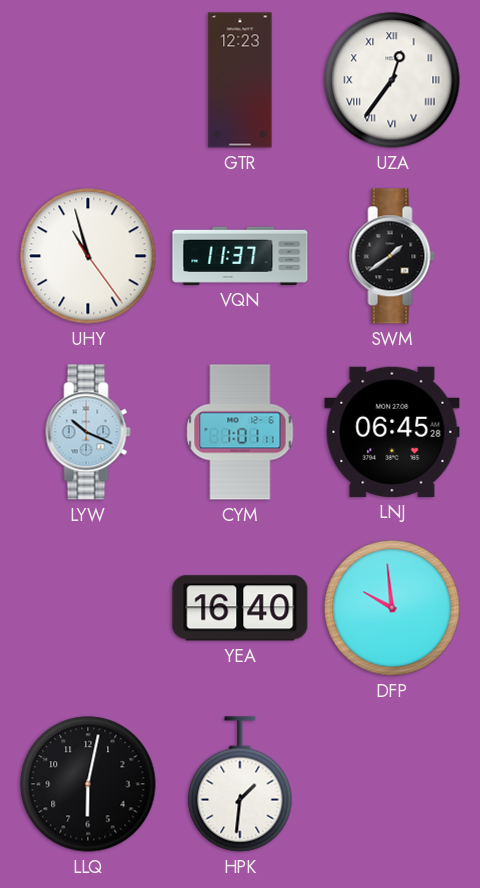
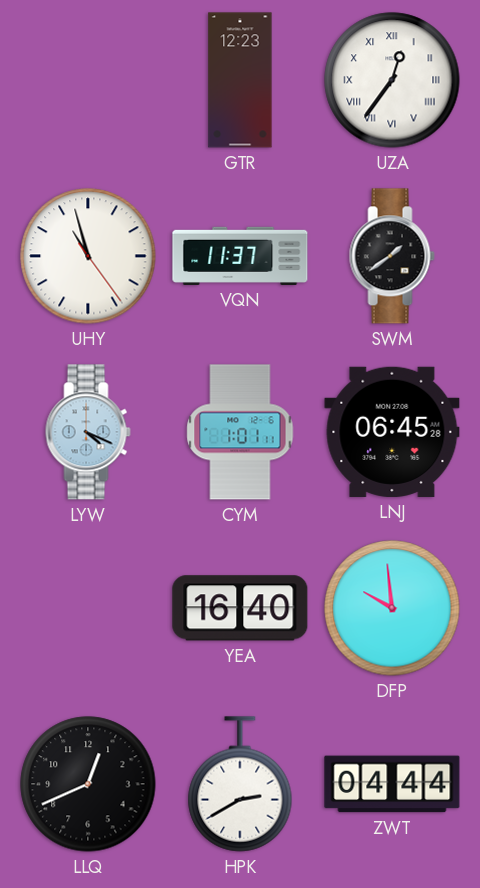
LYW: 10:19 -> 4:19 (88, 432)
LLQ: 6:02 -> 12:41 (88, 784)
HPK: 1:31 -> 2:40 (240, 784)
ZWT: none -> 04:44 (392, 784)
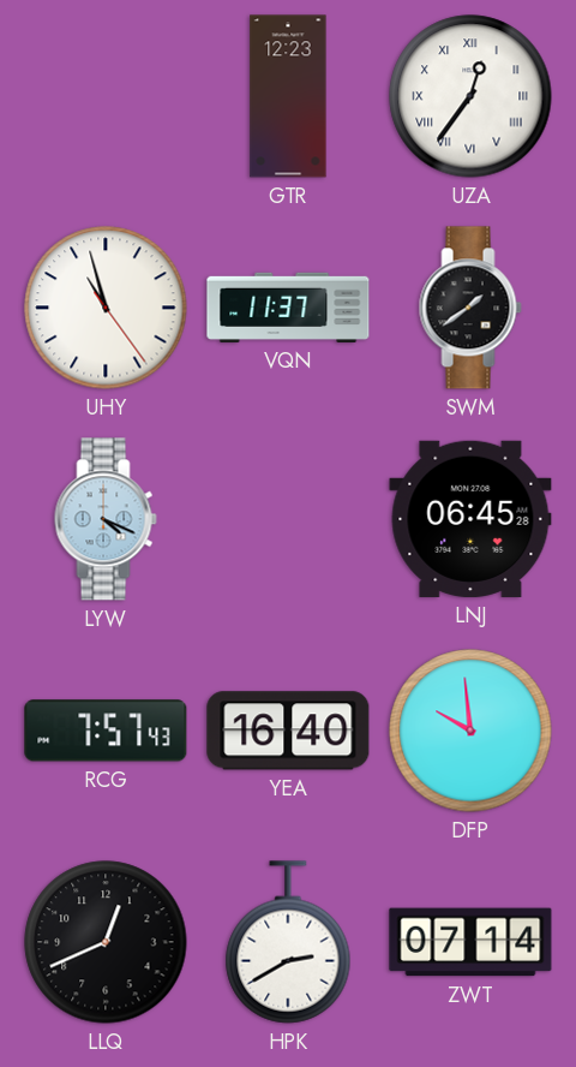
CYM: 1:01 -> none (240, 432)
RCG: none -> 7:57 (106, 731)
ZWT: 04:44 -> 07:14 (470, 942)
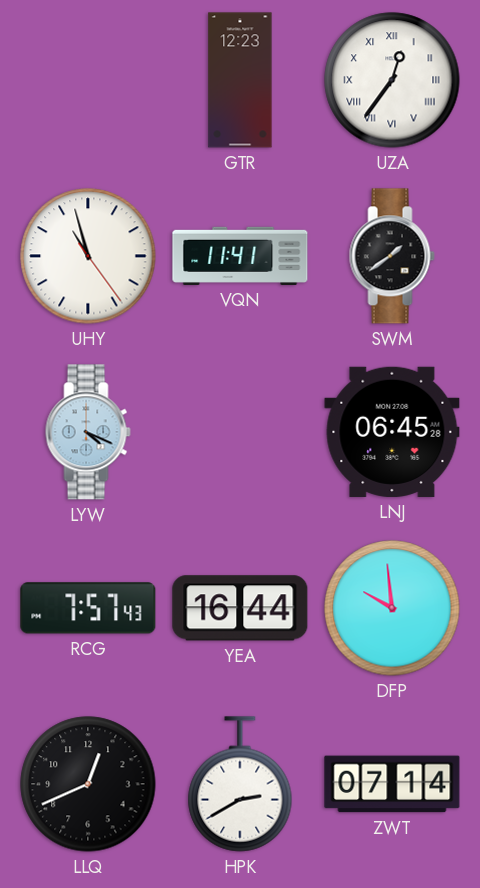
VQN: 11:37 -> 11:41 (240, 256)
YEA: 16:40 -> 16:44 (240, 608)
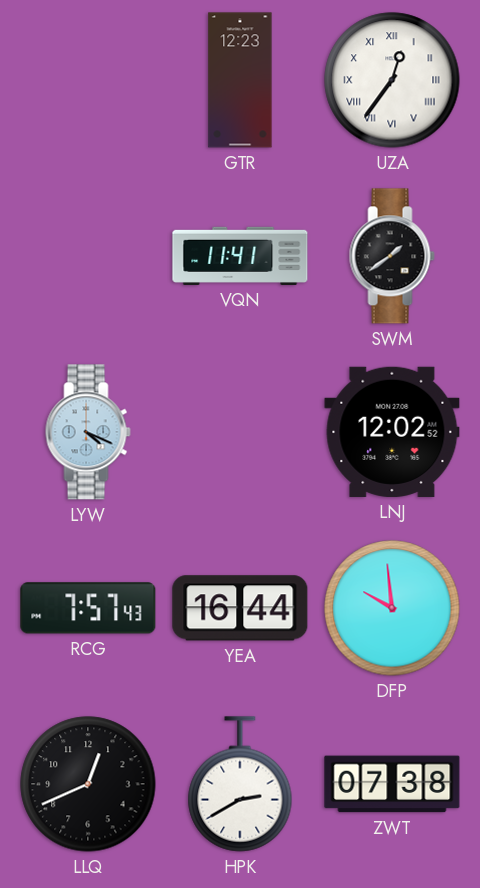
UHY: 10:57 -> none (88, 256)
LNJ: 06:45 -> 12:02 (392, 432)
ZWT: 07:14 -> 07:38 (392, 784)
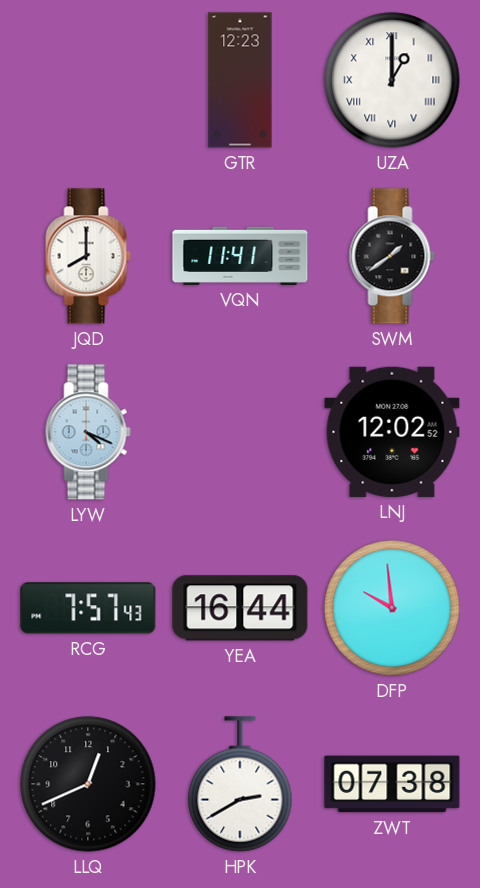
UZA: 12:36 -> 1:00 (392, 80)
JQD: none -> 8:00 (88, 256)
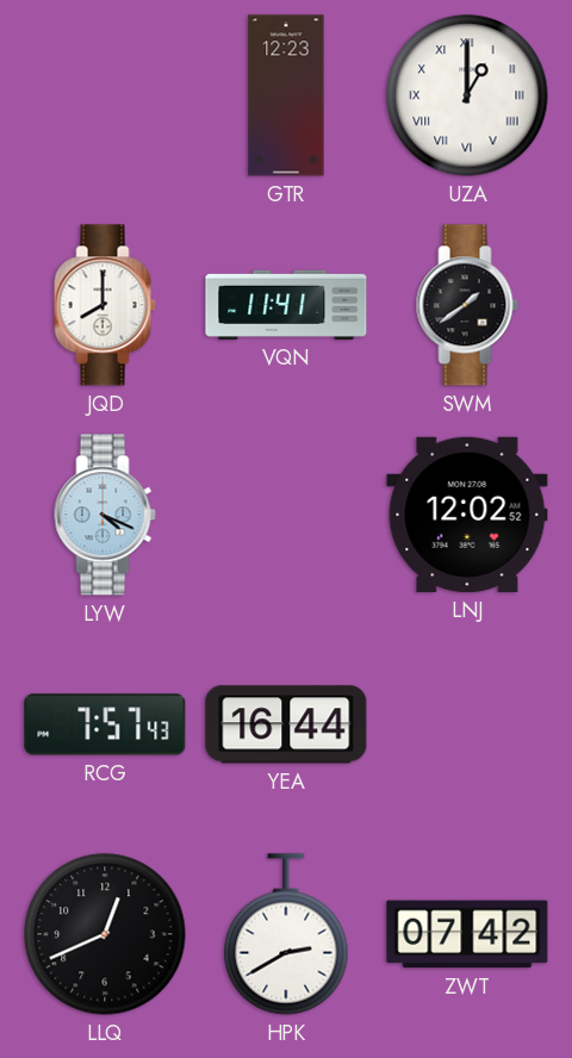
DFP: 9:59 -> none (392, 608)
ZWT: 07:38 -> 07:42 (467, 934)
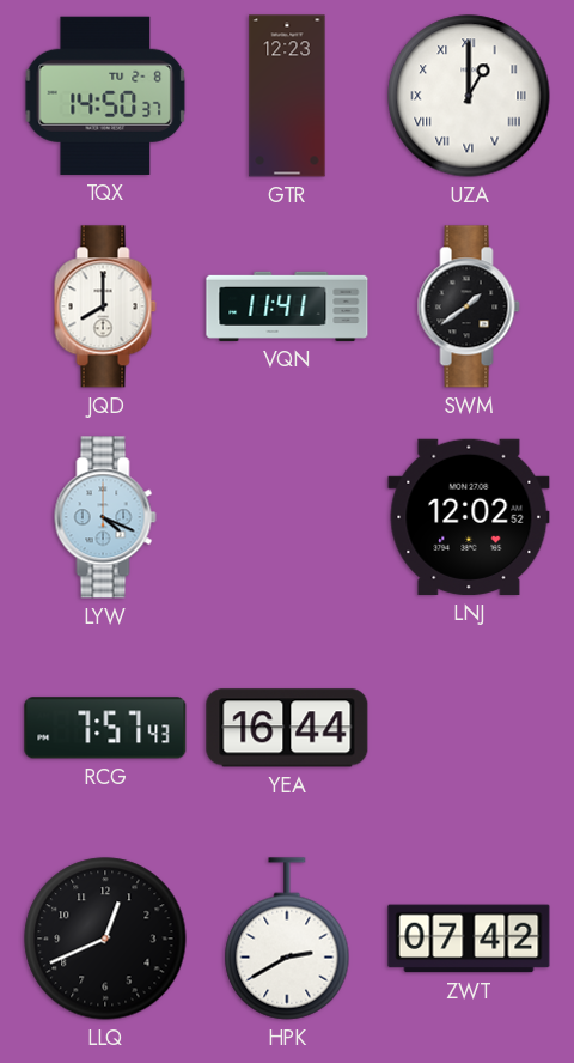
TQX: none -> 14:50 (105, 96)
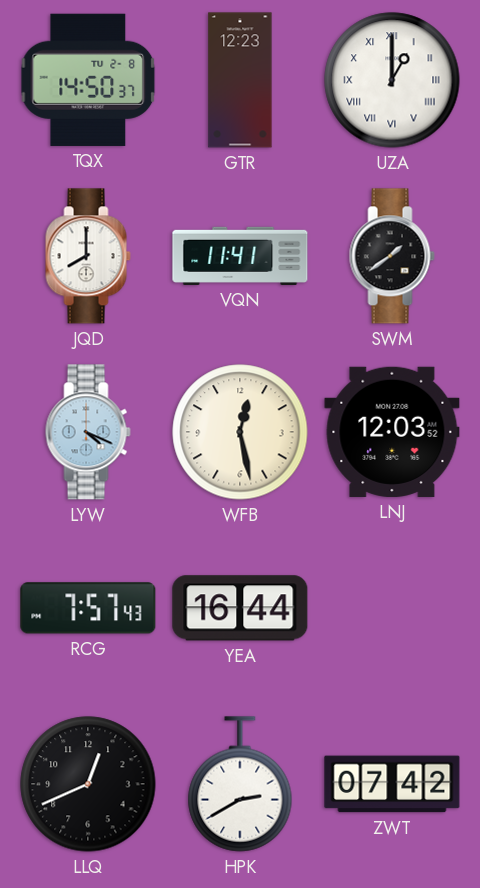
WFB: none -> 12:28 (240, 432)
LNJ: 12:02 -> 12:03 (392, 432)
